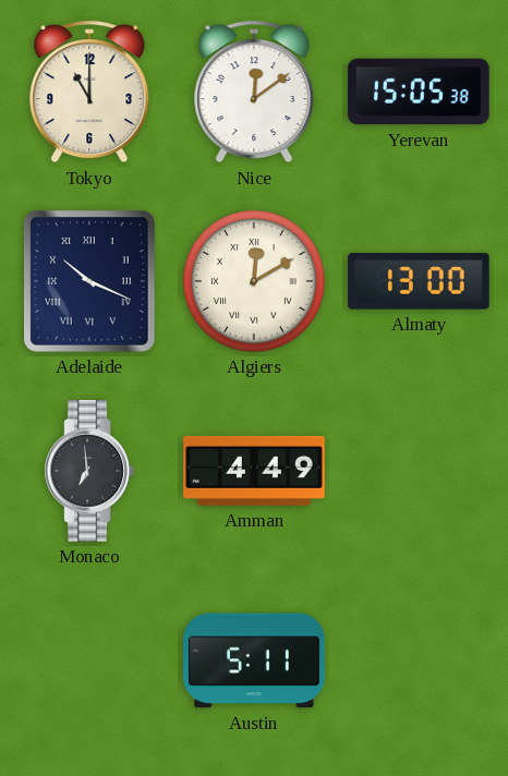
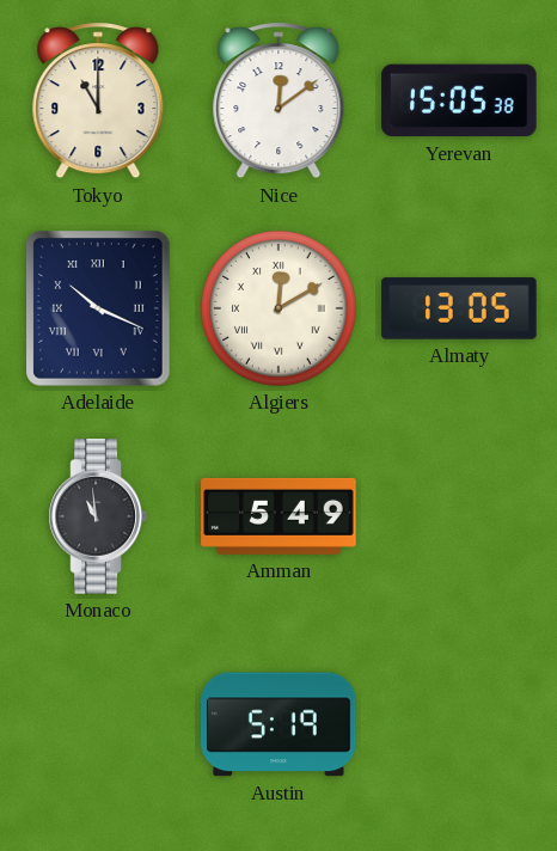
Almaty: 13:00 -> 13:05 (459, 308)
Monaco: 6:59 -> 10:59 (98, 516)
Amman: 4:49 -> 5:49 (278, 516)
Austin: 5:11 -> 5:19 (278, 724)
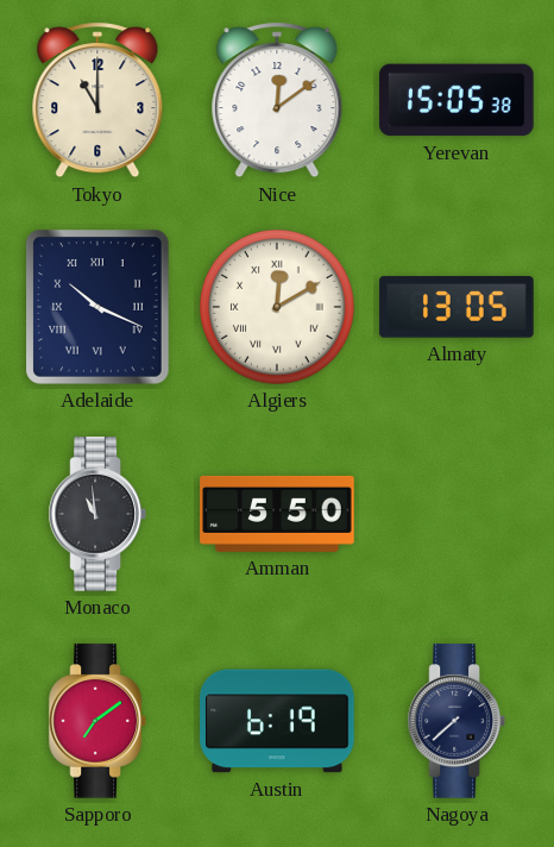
Amman: 5:49 -> 5:50 (277, 514)
Sapporo: none -> 7:09 (97, 721)
Austin: 5:19 -> 6:19 (277, 721)
Nagoya: none -> 7:38 (457, 721)
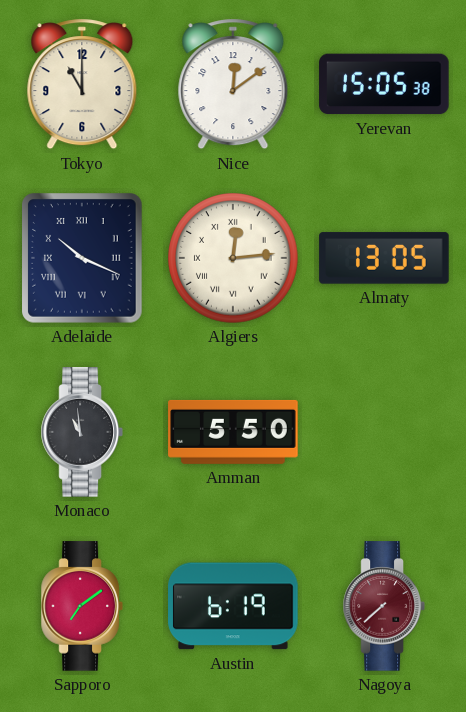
Algiers: 12:10 -> 12:14 (234, 259)
Nagoya dial: navy -> burgundy (384, 606)
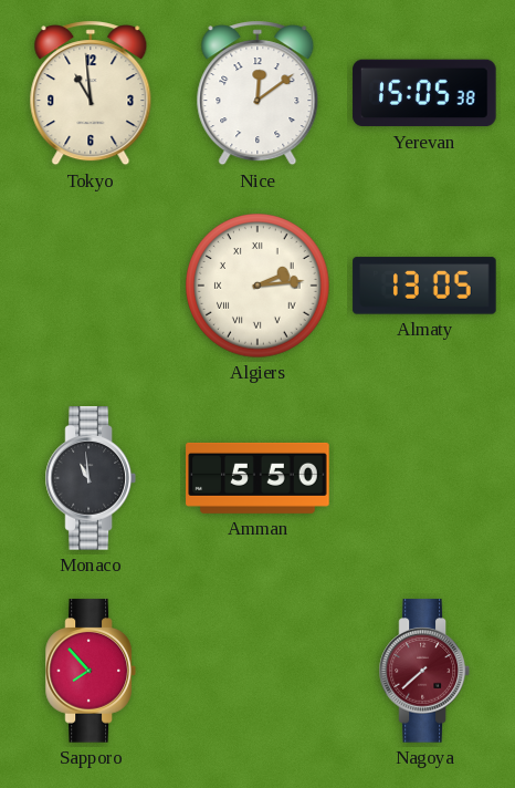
Tokyo: 11:00 -> 10:59 (91, 93)
Adelaide: 10:19 -> none (83, 258)
Algiers: 12:14 -> 2:14 (259, 287)
Sapporo: 7:09 -> 7:53 (91, 671)
Austin: 6:19 -> none (233, 606)
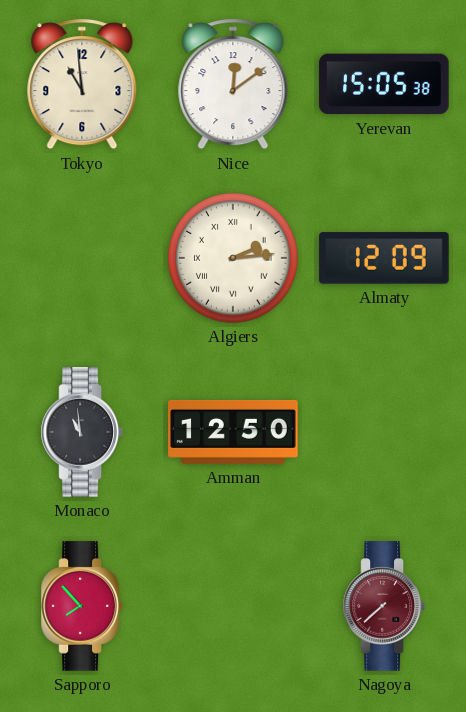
Almaty: 13:05 -> 12:09 (384, 258)
Amman: 5:50 -> 12:50 (233, 432)
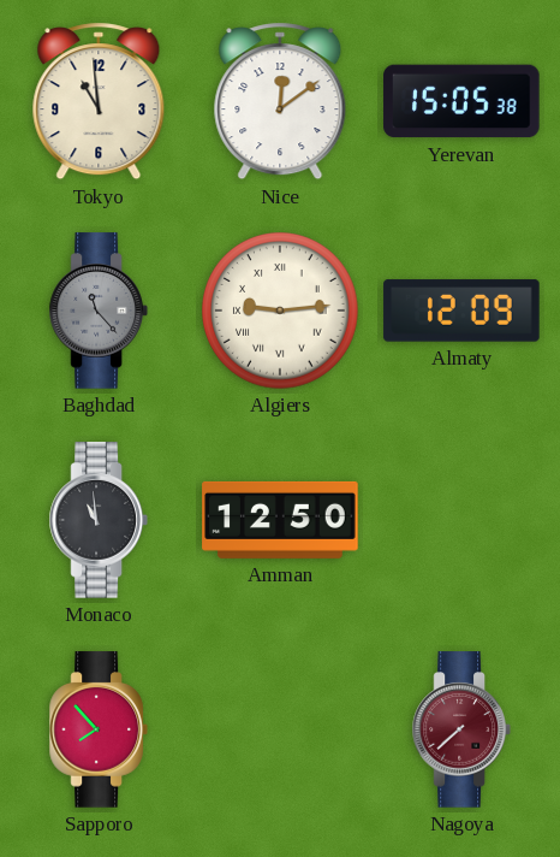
Baghdad: none -> 11:23 (99, 311)
Algiers: 2:14 -> 9:14 (281, 312)
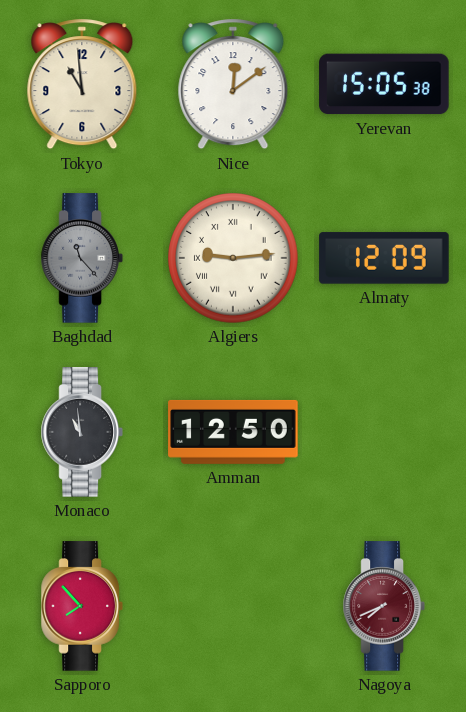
Nagoya: 7:38 -> 7:41 (384, 606)
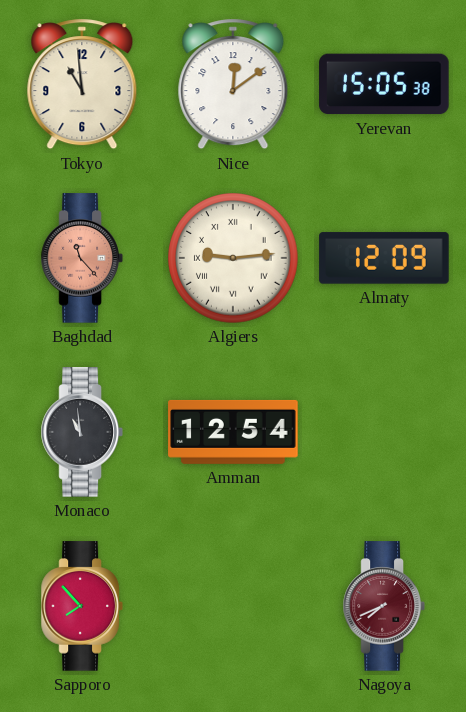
Baghdad dial: grey -> salmon (82, 258)
Amman: 12:50 -> 12:54 (233, 432)
